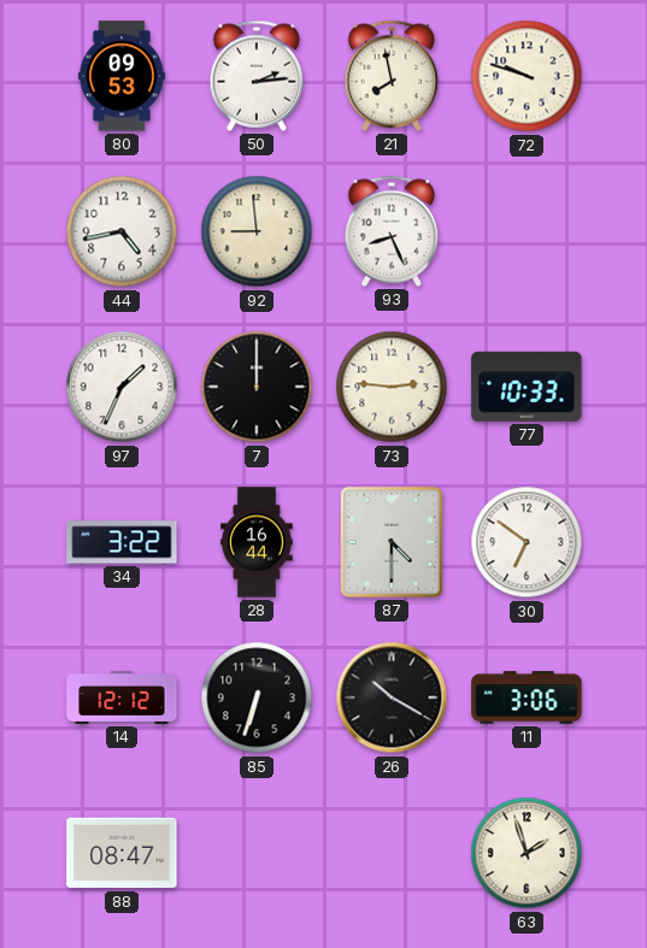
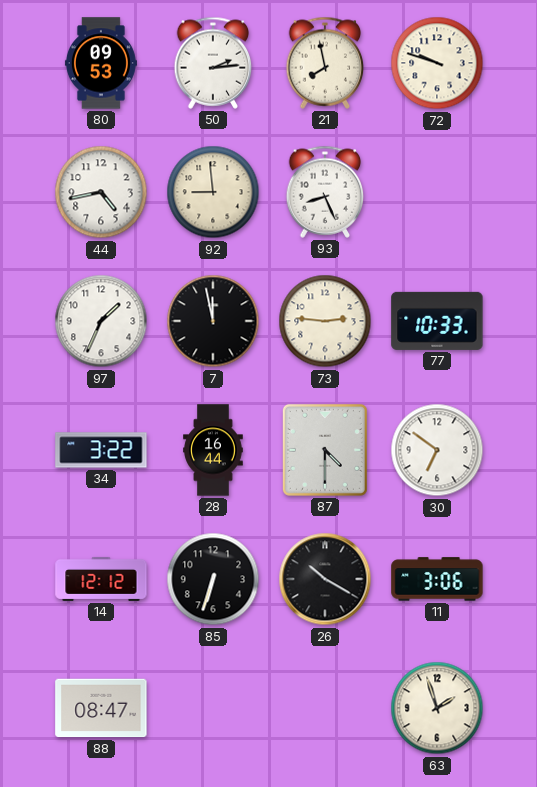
7: 12:00 -> 11:58 (213, 321)
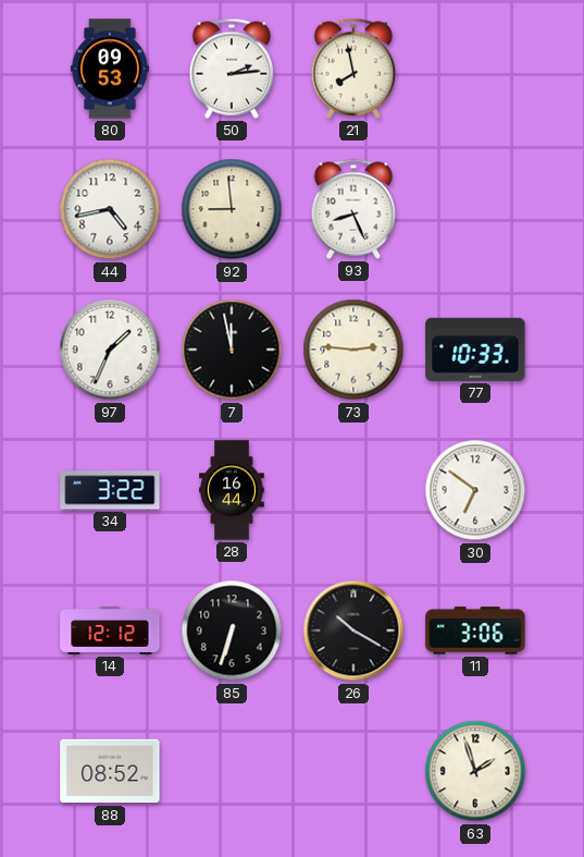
72: 9:48 -> none (437, 63)
87: 4:30 -> none (325, 450)
88: 08:47 -> 08:52 (110, 771)
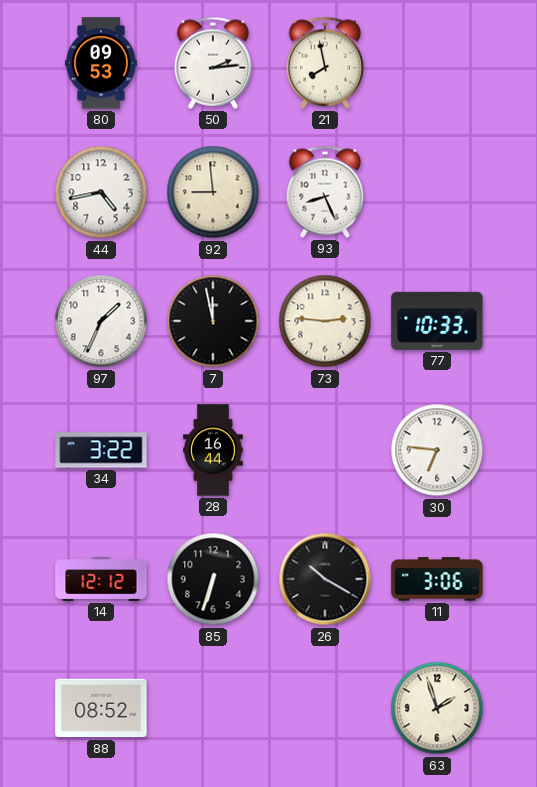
30: 6:51 -> 6:46 (437, 450)
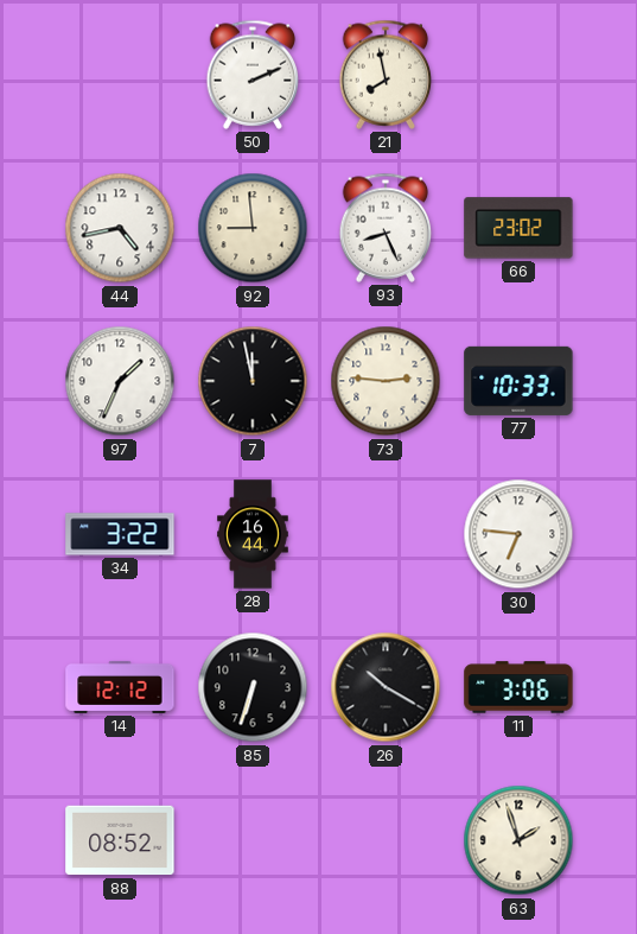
80: 09:53 -> none (101, 63)
50: 2:14 -> 2:11 (253, 75)
66: none -> 23:02 (518, 228)
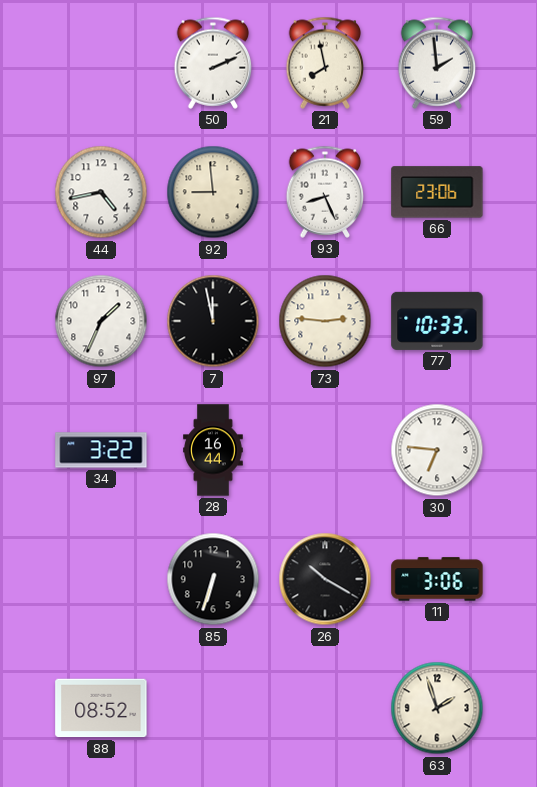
59: none -> 1:59 (437, 63)
66: 23:02 -> 23:06 (437, 192)
14: 12:12 -> none (120, 687)
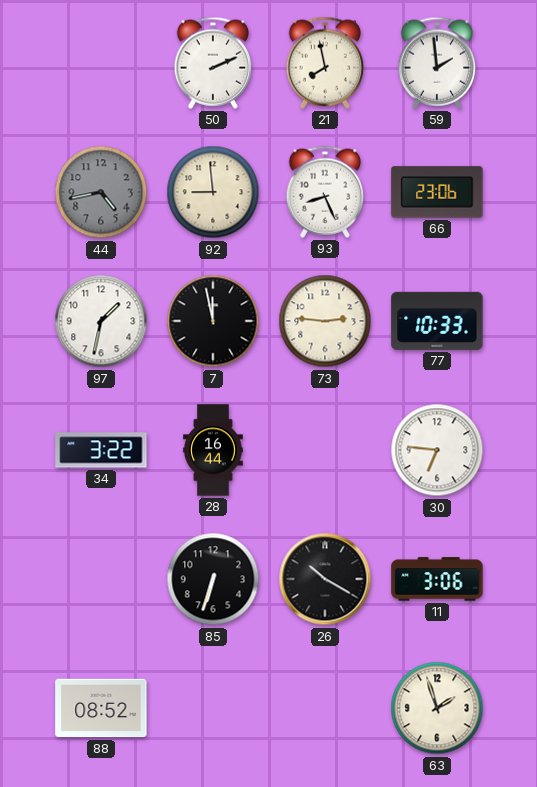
44 dial: white -> grey (101, 192)
97: 1:34 -> 1:32 (101, 321)
